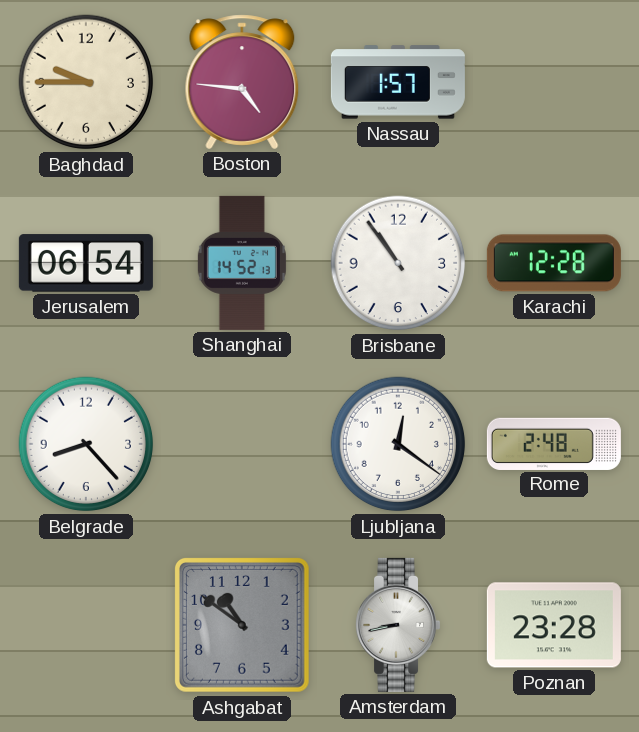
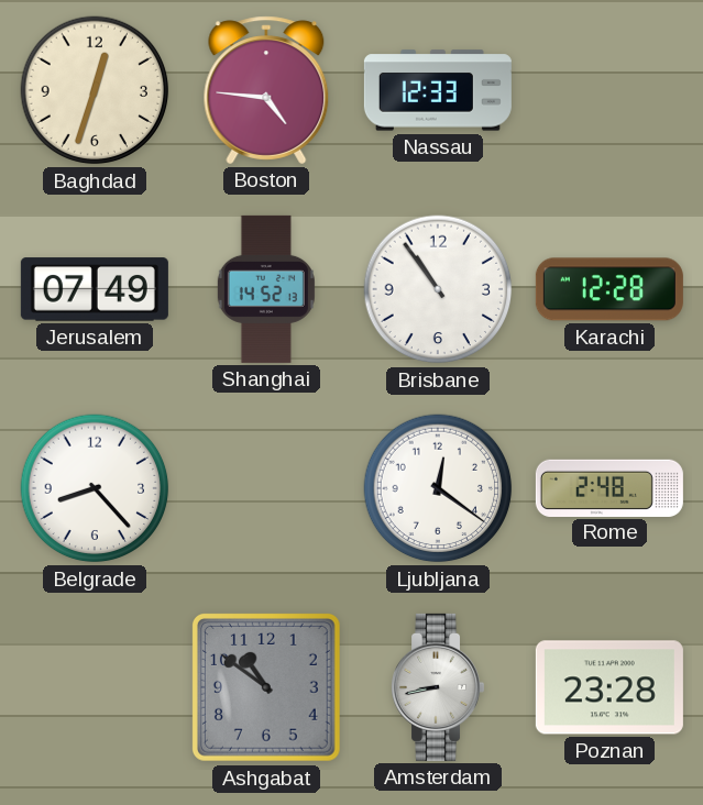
Baghdad: 9:45 -> 12:33 (95, 90)
Nassau: 1:57 -> 12:33 (438, 90)
Jerusalem: 06:54 -> 07:49 (95, 289)
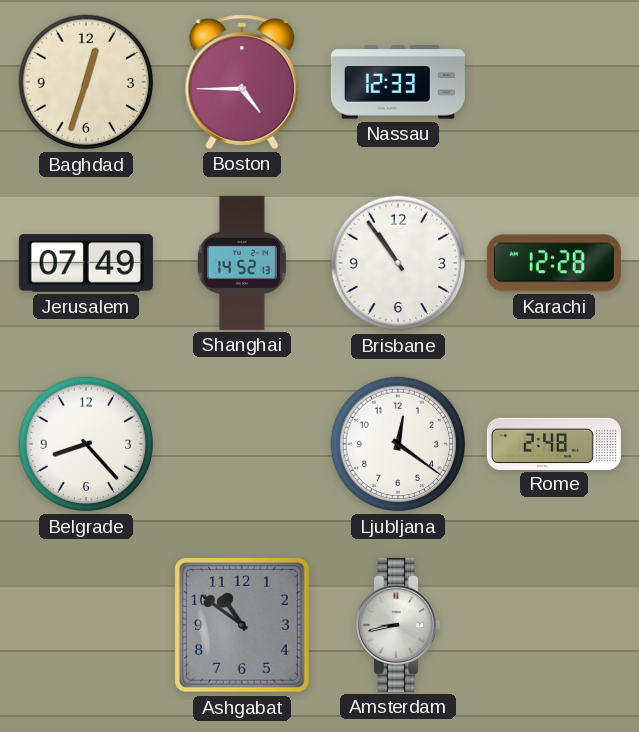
Boston: 4:46 -> 4:45 (242, 82)
Poznan: 23:28 -> none (609, 687)
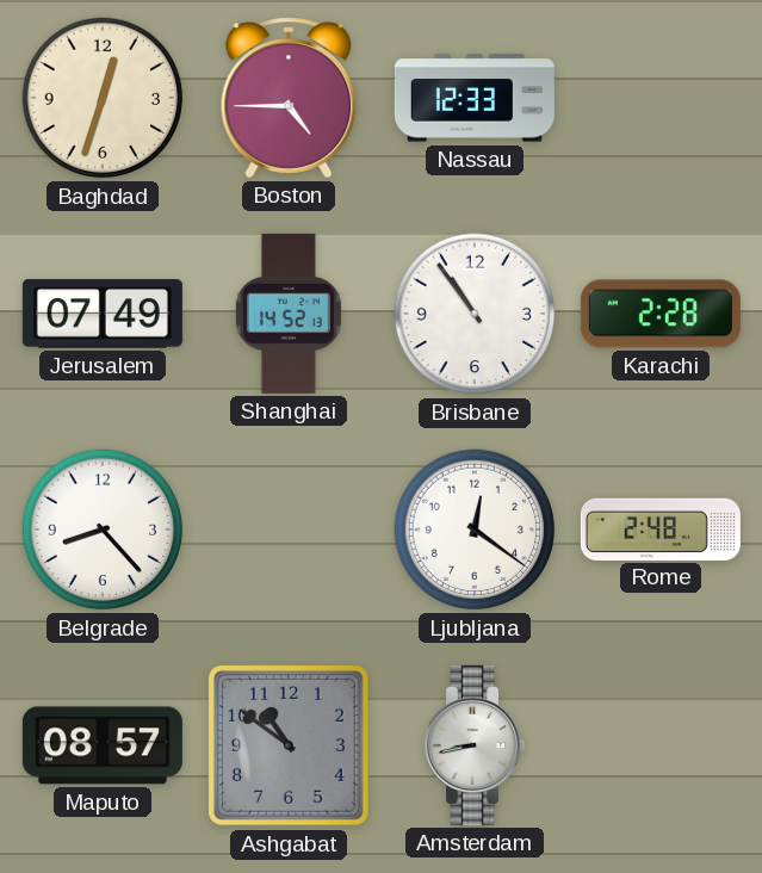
Karachi: 12:28 -> 2:28 (661, 314)
Maputo: none -> 08:57 (103, 745)
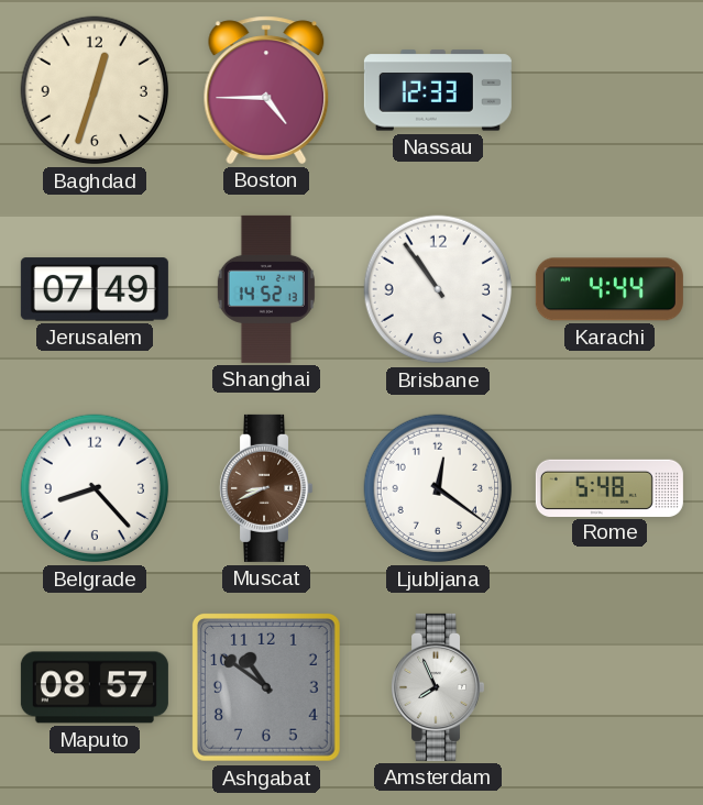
Karachi: 2:28 -> 4:44 (609, 289)
Muscat: none -> 8:41 (266, 488)
Rome: 2:48 -> 5:48 (609, 487)
Amsterdam: 8:43 -> 7:56 (438, 687)
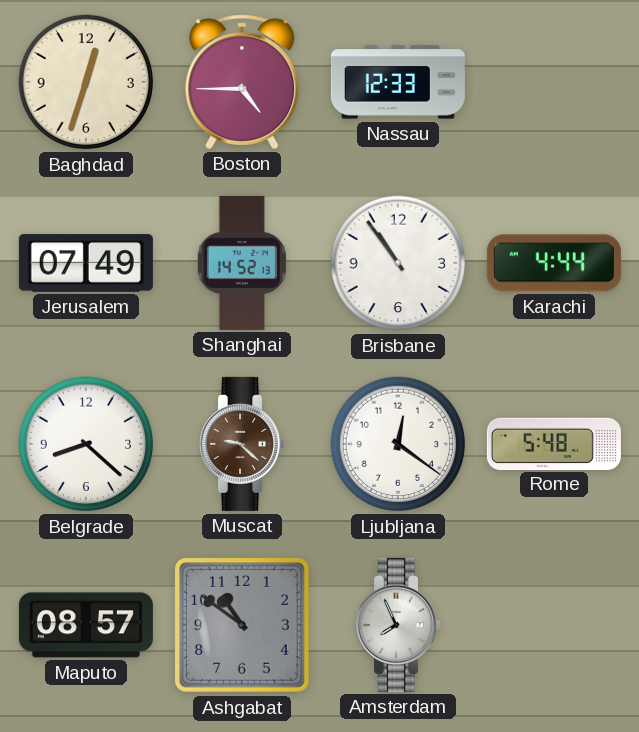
Belgrade: 8:23 -> 8:22 (86, 444)
Muscat: 8:41 -> 9:22 (242, 444)
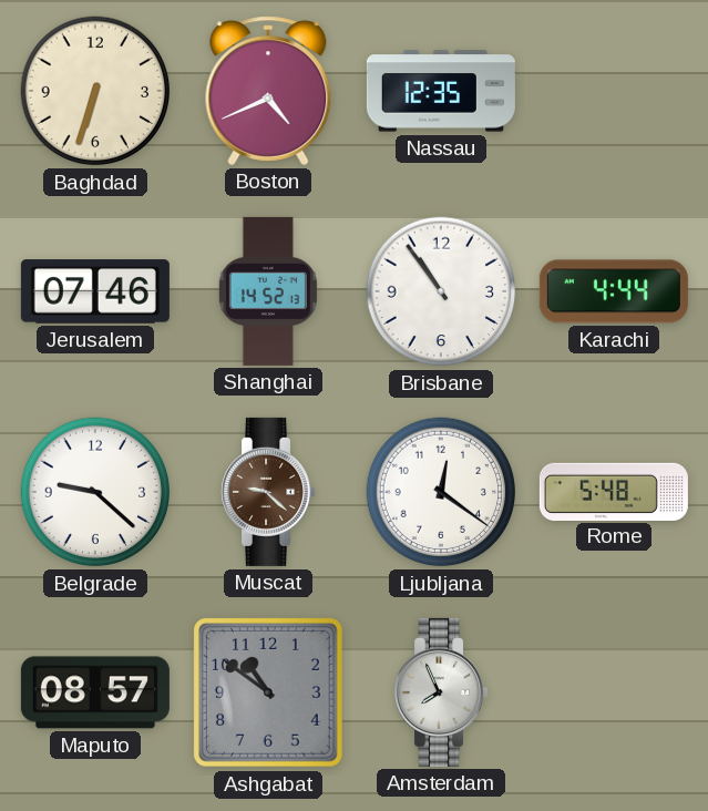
Baghdad: 12:33 -> 6:33 (95, 91)
Boston: 4:45 -> 4:41 (268, 91)
Nassau: 12:33 -> 12:35 (441, 91)
Jerusalem: 07:49 -> 07:46 (95, 291)
Belgrade: 8:22 -> 9:22 (95, 492)
